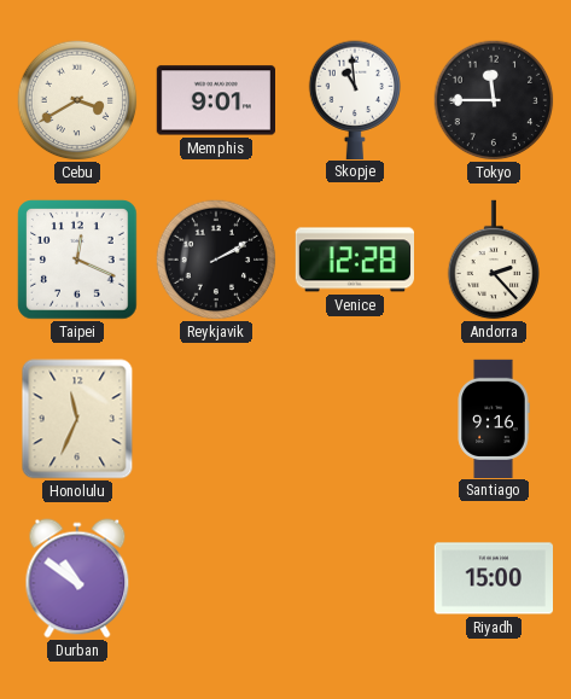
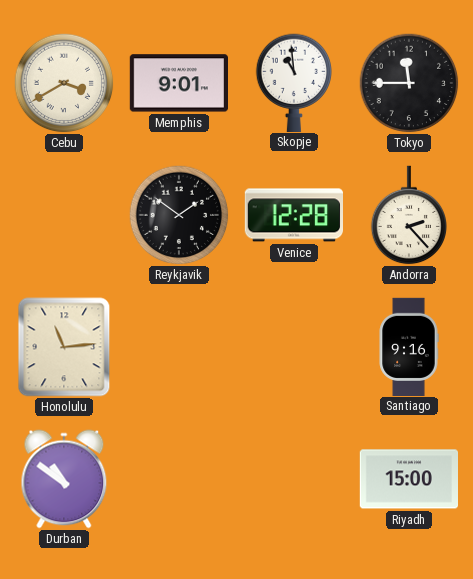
Taipei: 12:19 -> none (77, 260)
Reykjavik: 2:10 -> 1:51 (179, 215)
Honolulu: 11:34 -> 11:14 (64, 347)
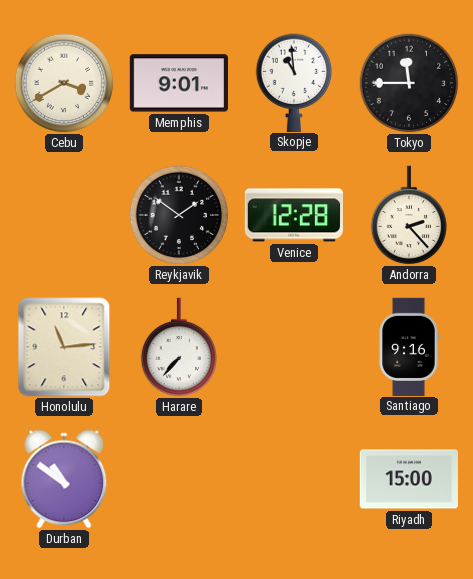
Harare: none -> 7:37 (179, 347)
